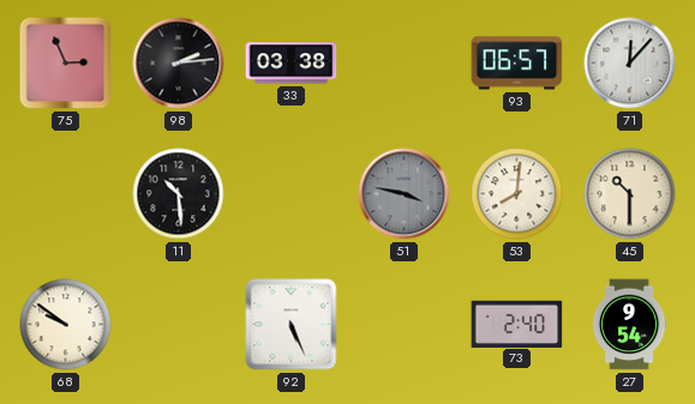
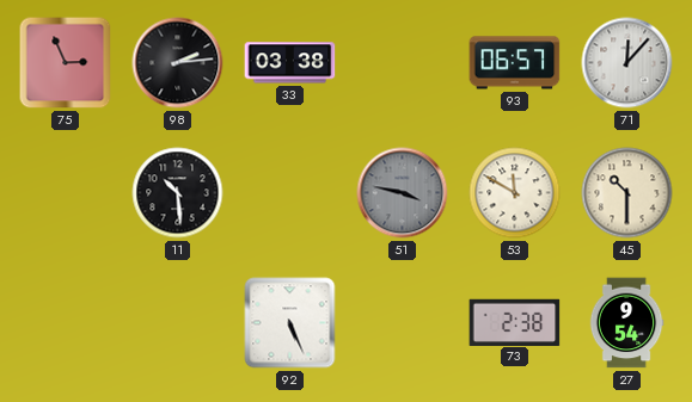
53: 8:01 -> 11:50 (515, 193)
68: 9:51 -> none (66, 325)
73: 2:40 -> 2:38 (515, 322)
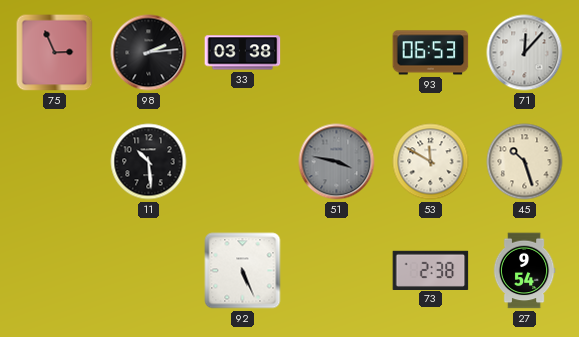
93: 06:57 -> 06:53 (431, 53)
45: 10:30 -> 10:27 (525, 162)
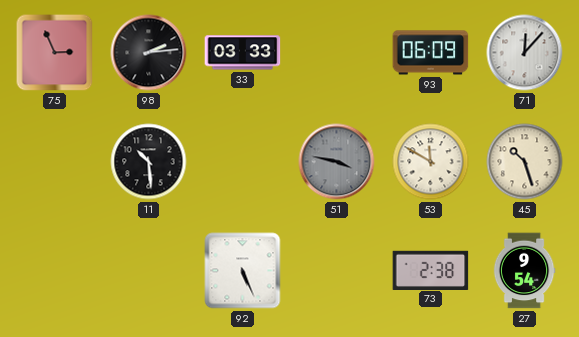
33: 03:38 -> 03:33 (243, 53)
93: 06:53 -> 06:09 (431, 53)
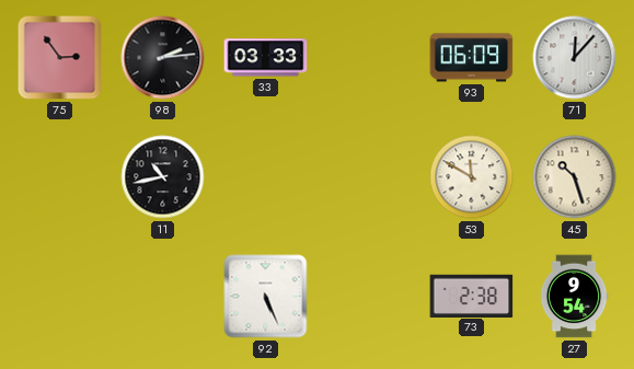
75: 2:56 -> 2:54 (60, 58)
11: 10:29 -> 10:43 (163, 177)
51: 3:47 -> none (337, 162)
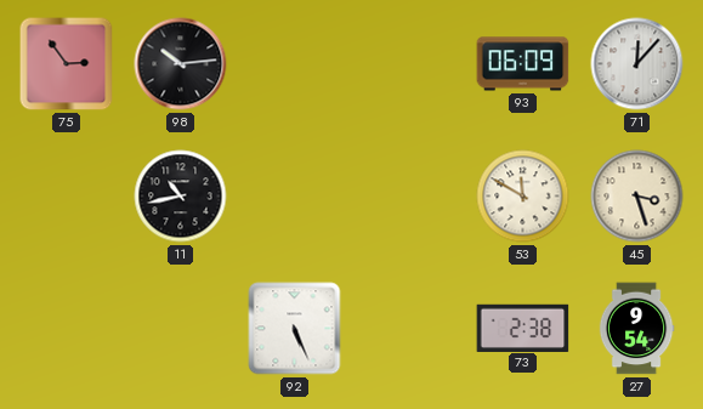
98: 2:14 -> 10:14 (181, 64)
33: 03:33 -> none (266, 58)
45: 10:27 -> 3:27 (637, 197)
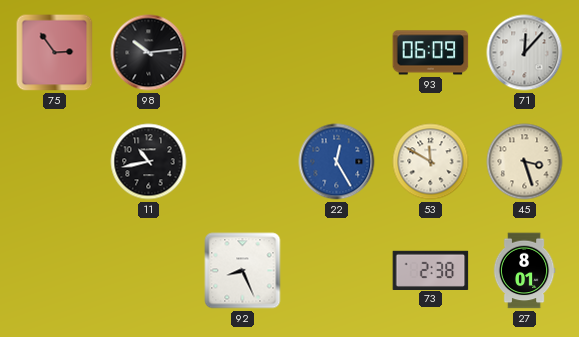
22: none -> 12:25 (337, 162)
92: 5:26 -> 8:26 (243, 271)
27: 9:54 -> 8:01 (524, 271)
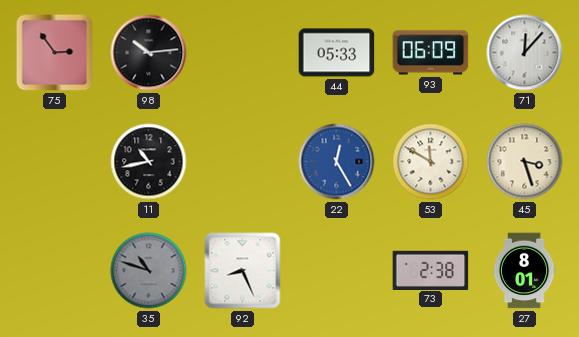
44: none -> 05:33 (337, 53)
35: none -> 10:48 (149, 271)
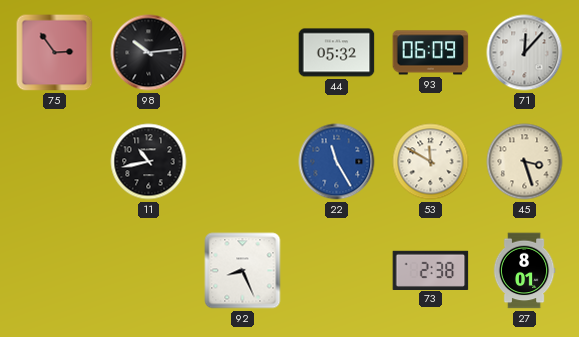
44: 05:33 -> 05:32 (337, 53)
22: 12:25 -> 11:25 (337, 162)
35: 10:48 -> none (149, 271)
